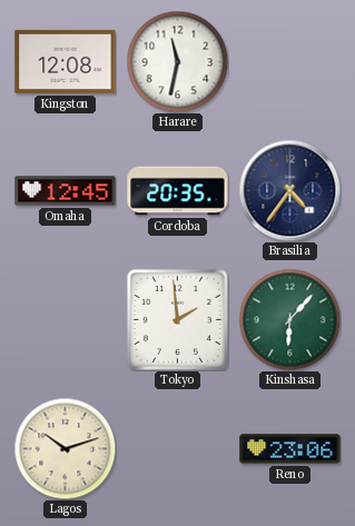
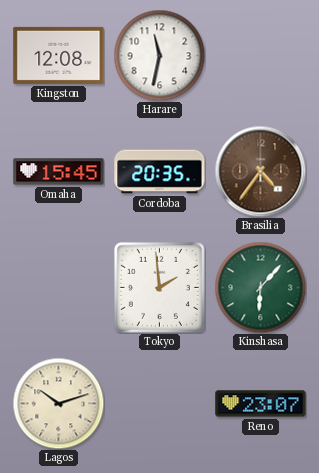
Omaha: 12:45 -> 15:45 (59, 172)
Brasilia dial: navy -> brown (260, 171)
Reno: 23:06 -> 23:07 (261, 404)
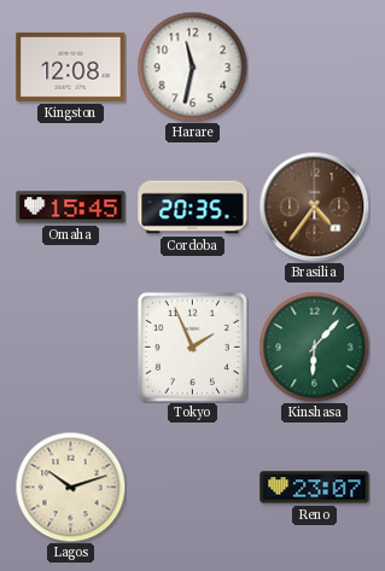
Tokyo: 1:59 -> 1:56 (192, 346)
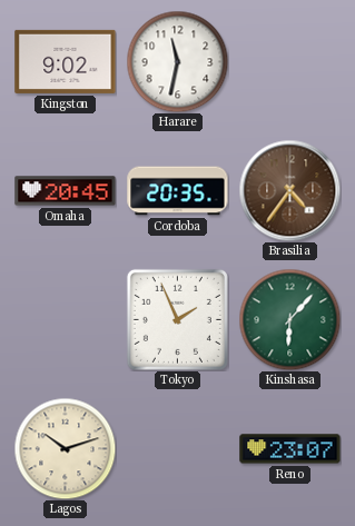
Kingston: 12:08 -> 9:02 (66, 61)
Omaha: 15:45 -> 20:45 (66, 191)
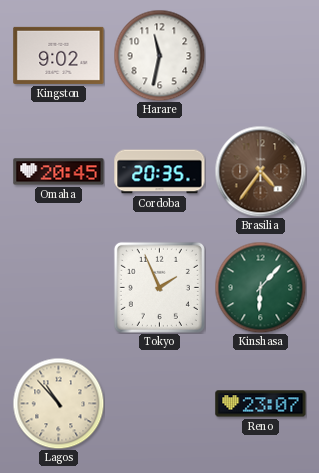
Lagos: 10:12 -> 10:53 (58, 403)
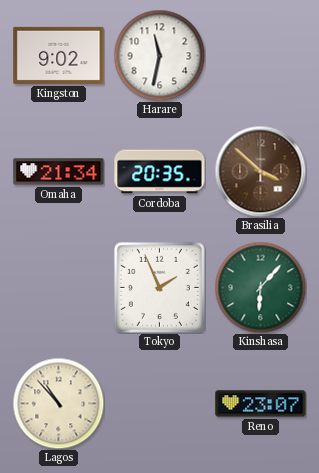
Omaha: 20:45 -> 21:34 (59, 172)
Brasilia: 4:36 -> 3:52 (260, 171)
